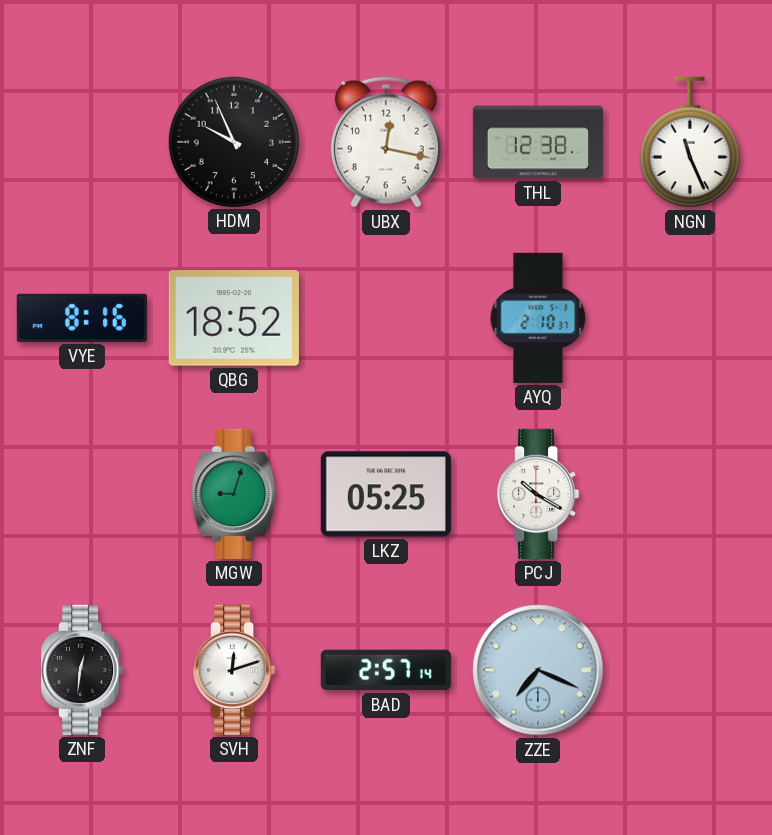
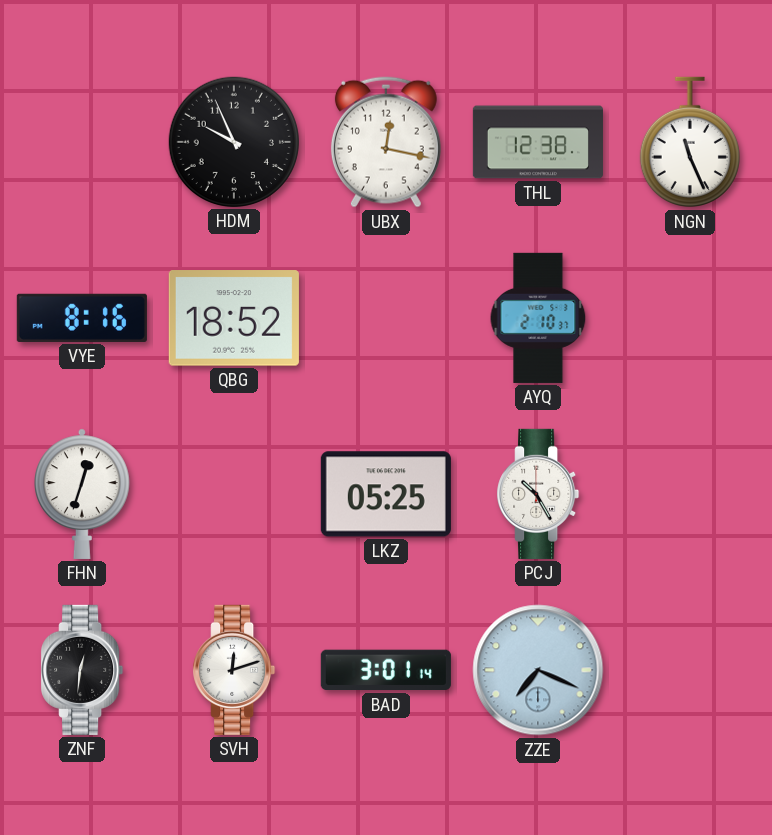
FHN: none -> 12:33 (83, 494)
MGW: 9:03 -> none (234, 494)
PCJ: 10:20 -> 10:25 (538, 494)
BAD: 2:57 -> 3:01 (386, 670)
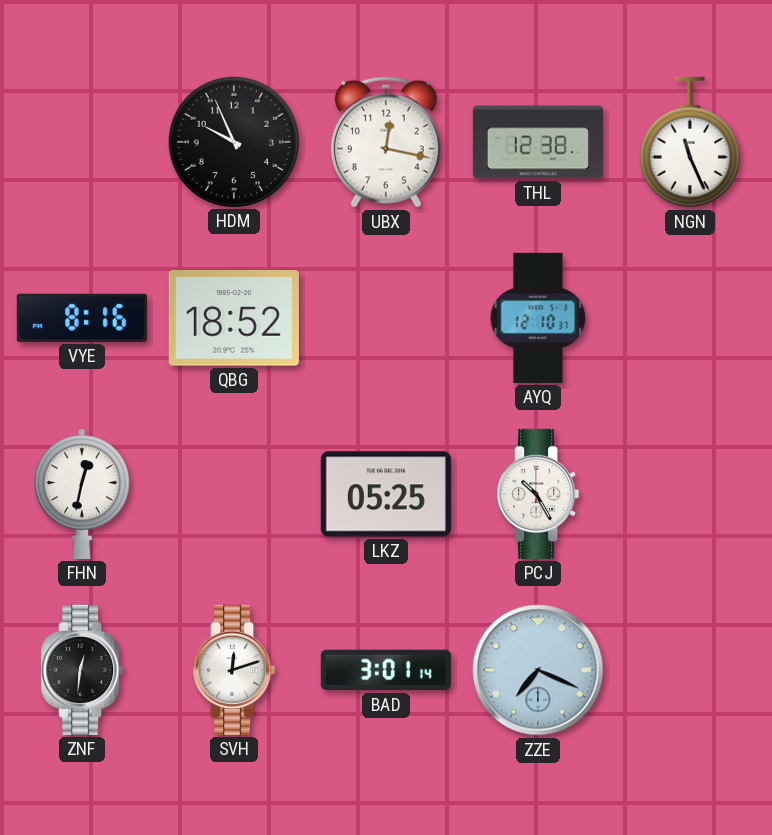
AYQ: 2:10 -> 12:10 (538, 318)
FHN: 12:33 -> 12:32 (83, 494)
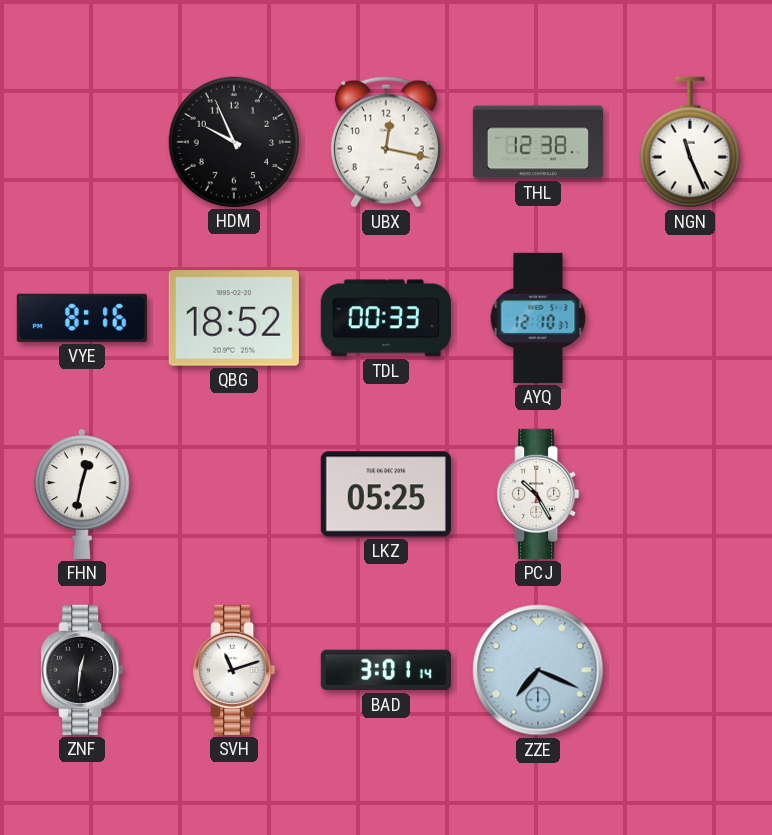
TDL: none -> 00:33 (386, 318)
SVH: 12:12 -> 11:12 (234, 670)
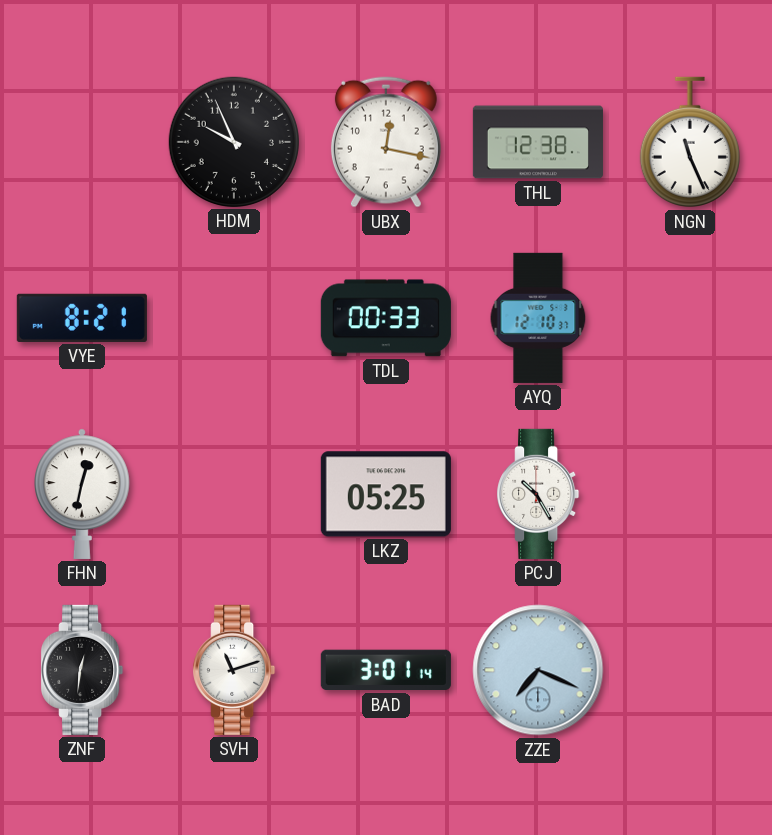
VYE: 8:16 -> 8:21 (82, 318)
QBG: 18:52 -> none (234, 318)
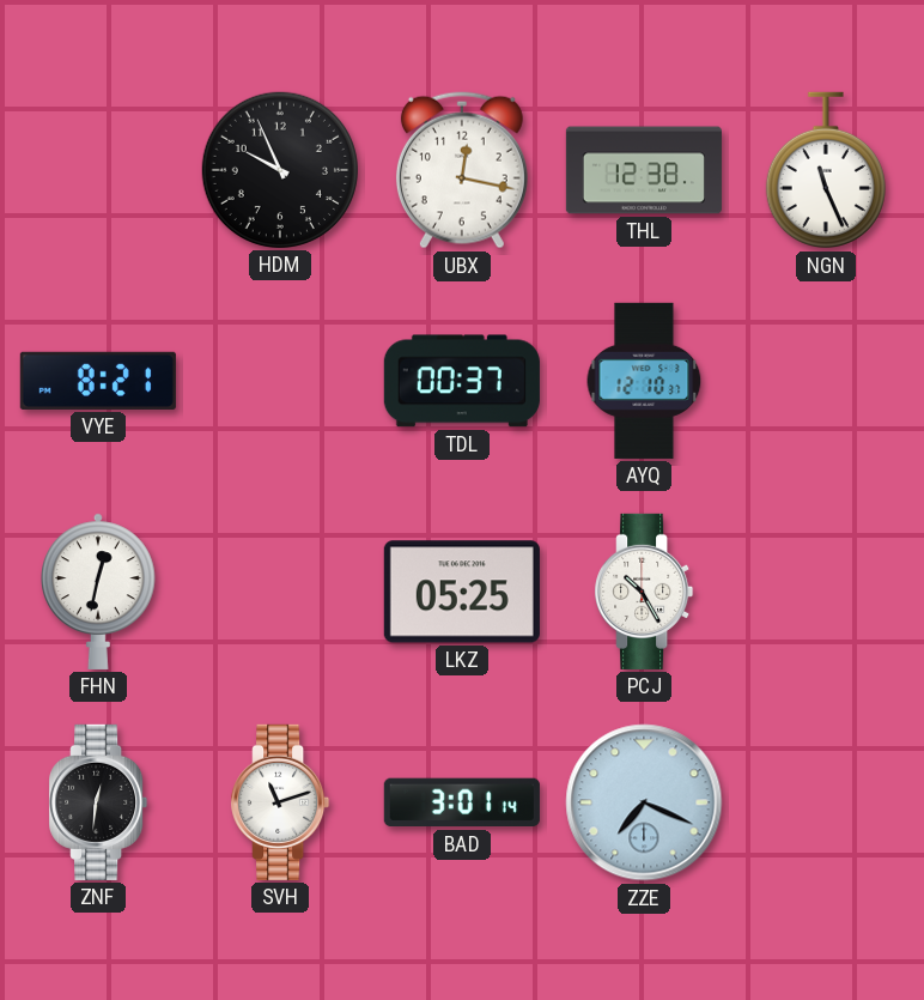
TDL: 00:33 -> 00:37 (462, 381)
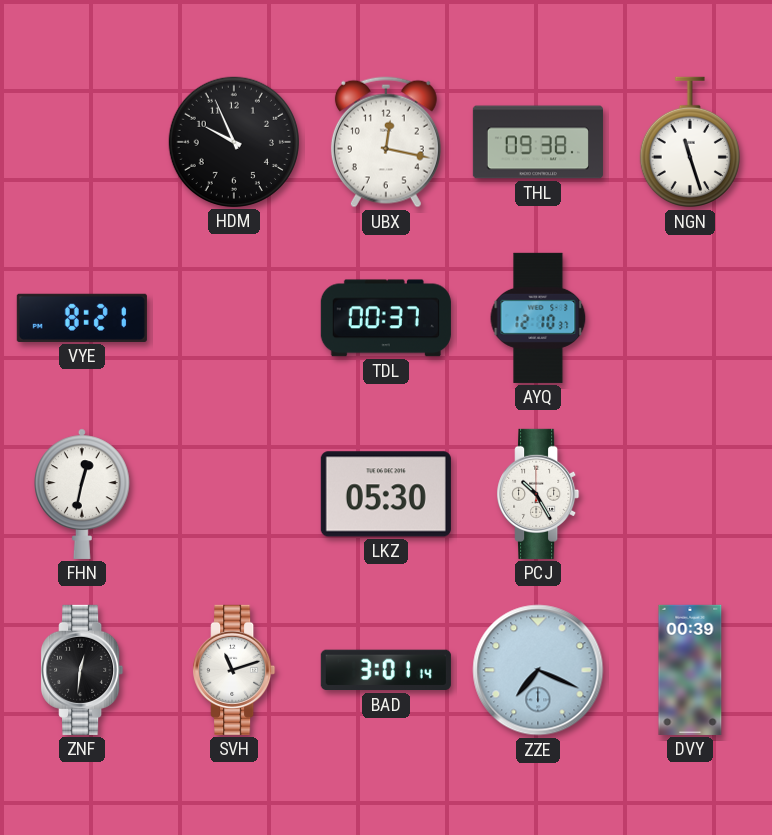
THL: 12:38 -> 09:38 (538, 142)
NGN: 11:26 -> 11:27 (690, 142)
LKZ: 05:25 -> 05:30 (386, 494)
DVY: none -> 00:39 (690, 670)
